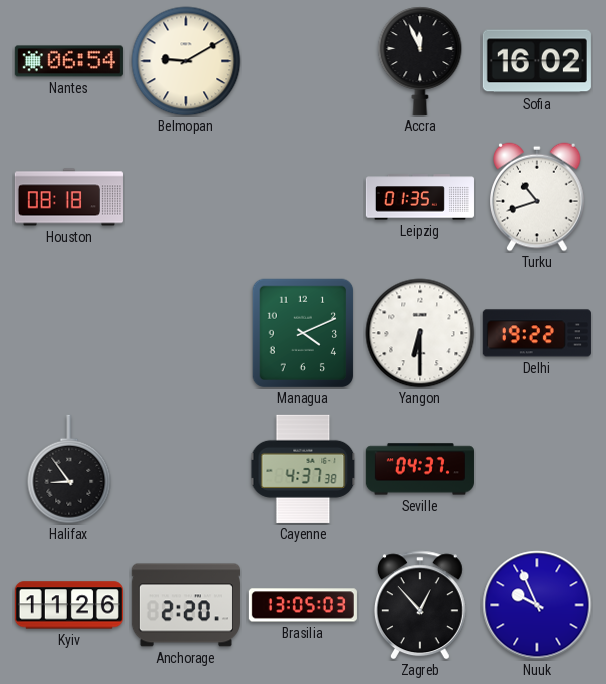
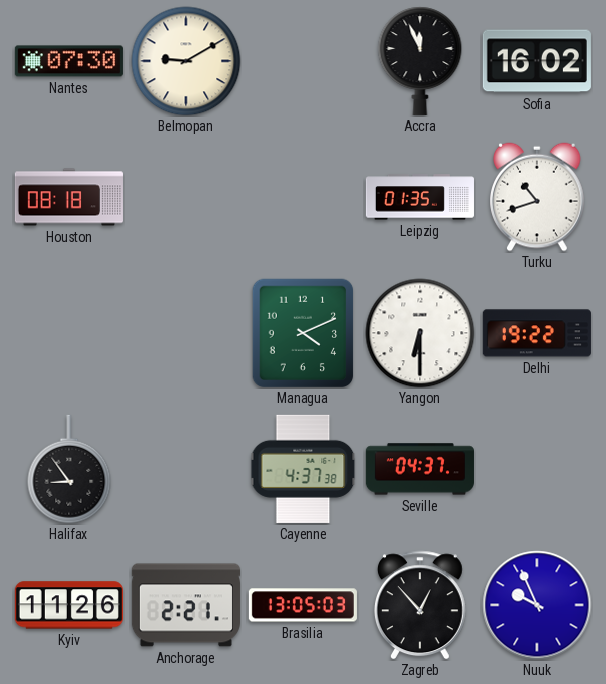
Nantes: 06:54 -> 07:30 (69, 61)
Anchorage: 2:20 -> 2:21 (186, 605)
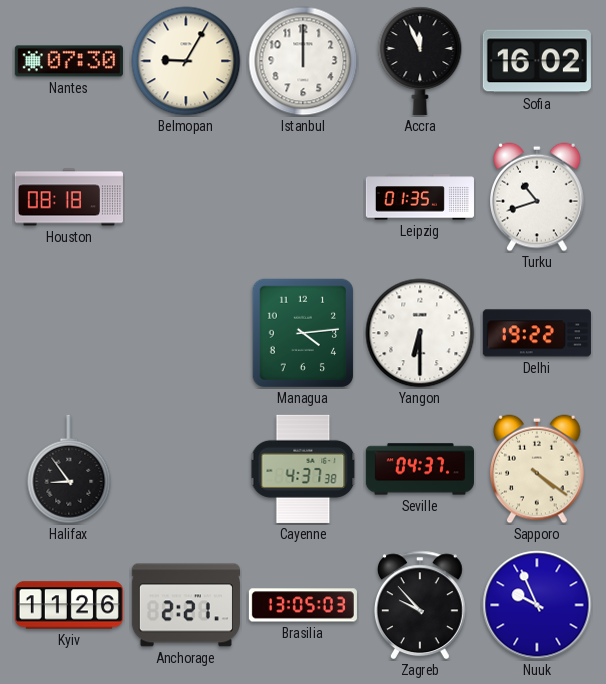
Belmopan: 9:10 -> 9:05 (186, 61)
Istanbul: none -> 12:00 (303, 61)
Managua: 4:11 -> 4:14 (303, 333)
Sapporo: none -> 4:21 (538, 469)
Zagreb: 12:53 -> 9:53 (420, 605)
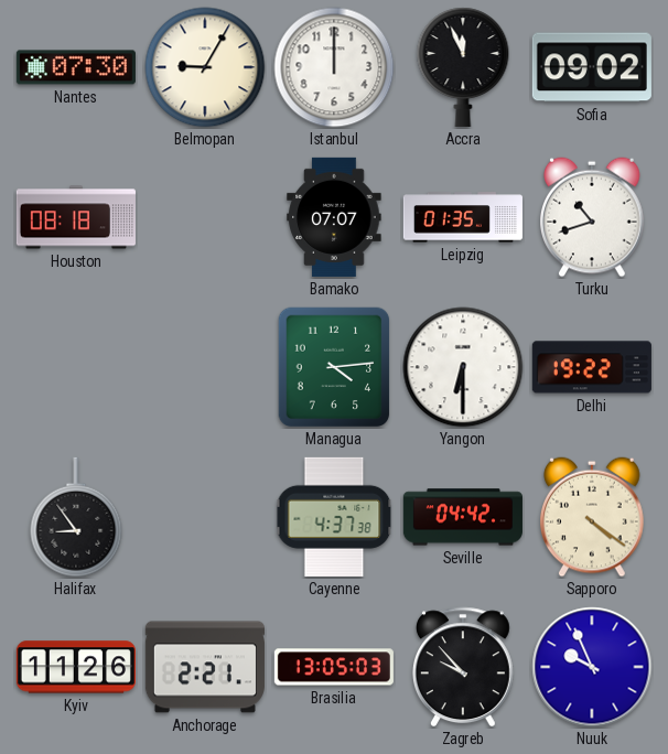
Sofia: 16:02 -> 09:02 (592, 67)
Bamako: none -> 07:07 (334, 217)
Seville: 04:37 -> 04:42 (463, 517)
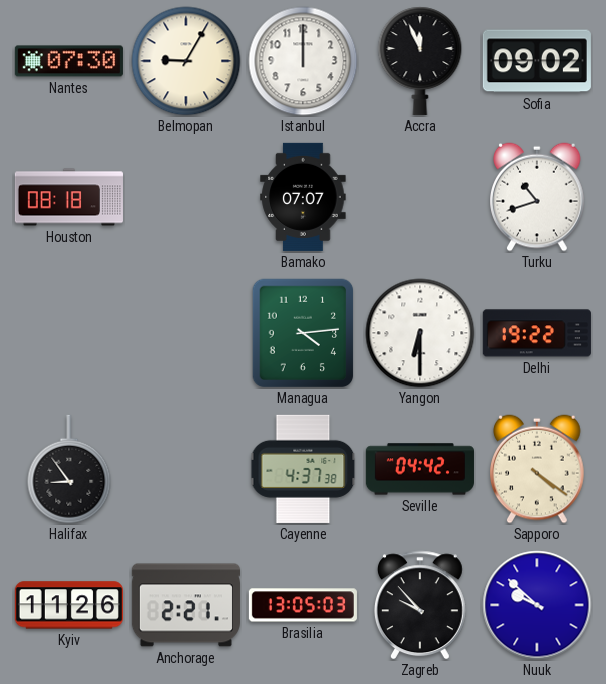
Leipzig: 01:35 -> none (463, 217)
Nuuk: 9:56 -> 9:52 (537, 605)
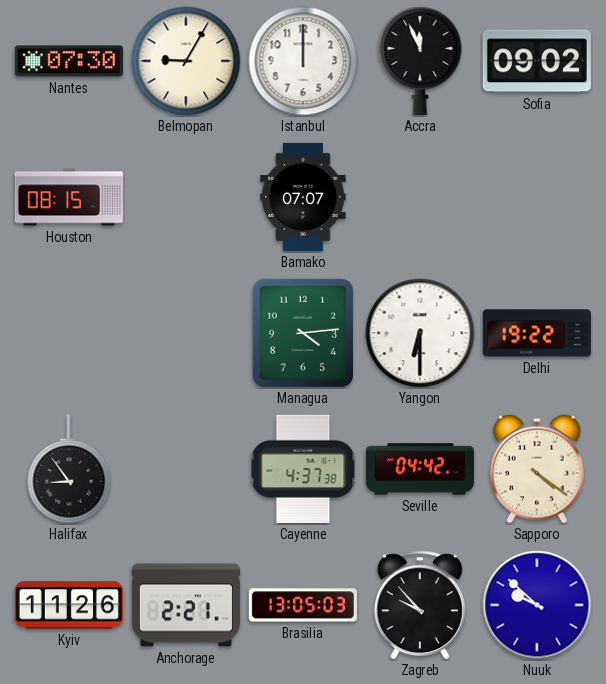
Houston: 08:18 -> 08:15 (69, 197)
Turku: 10:42 -> none (538, 197)
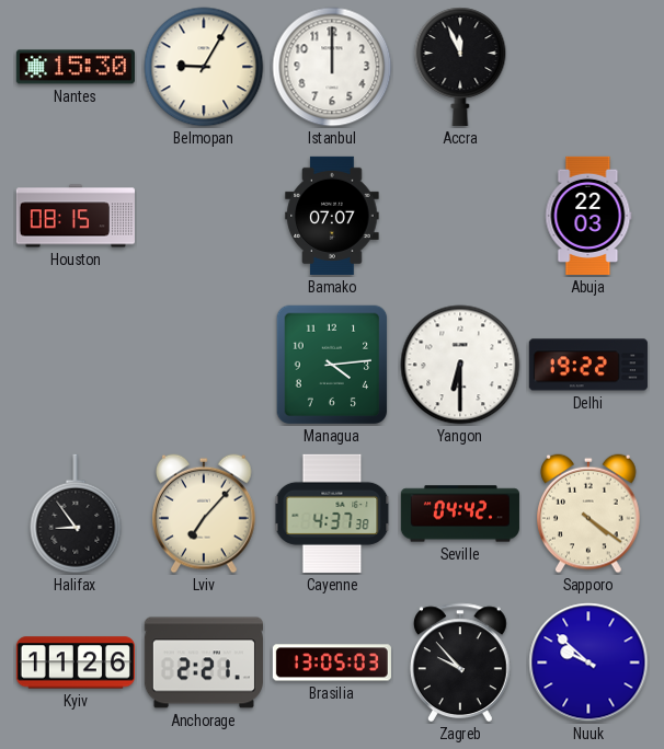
Nantes: 07:30 -> 15:30 (76, 67)
Sofia: 09:02 -> none (537, 61)
Abuja: none -> 22:03 (588, 216)
Lviv: none -> 7:07 (205, 514)
